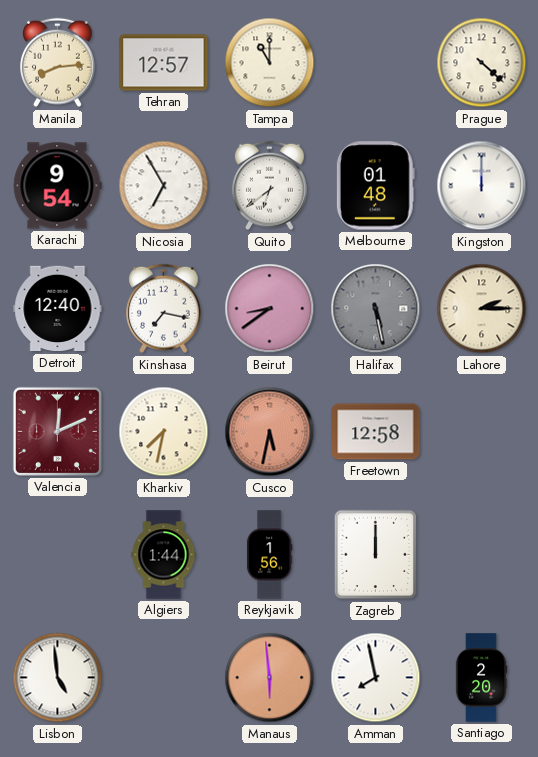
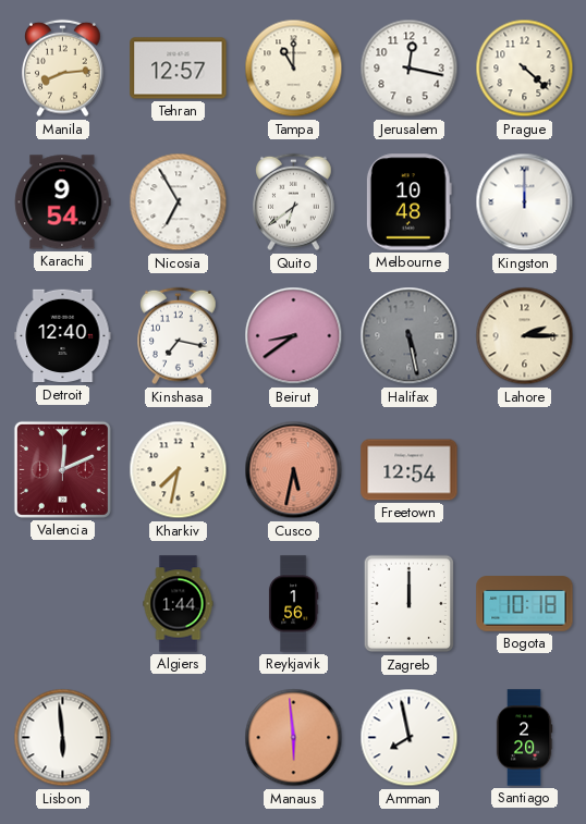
Jerusalem: none -> 12:17 (410, 69)
Melbourne: 01:48 -> 10:48 (408, 202)
Freetown: 12:58 -> 12:54 (410, 470)
Bogota: none -> 10:18 (525, 604)
Lisbon: 4:59 -> 5:59 (63, 738)
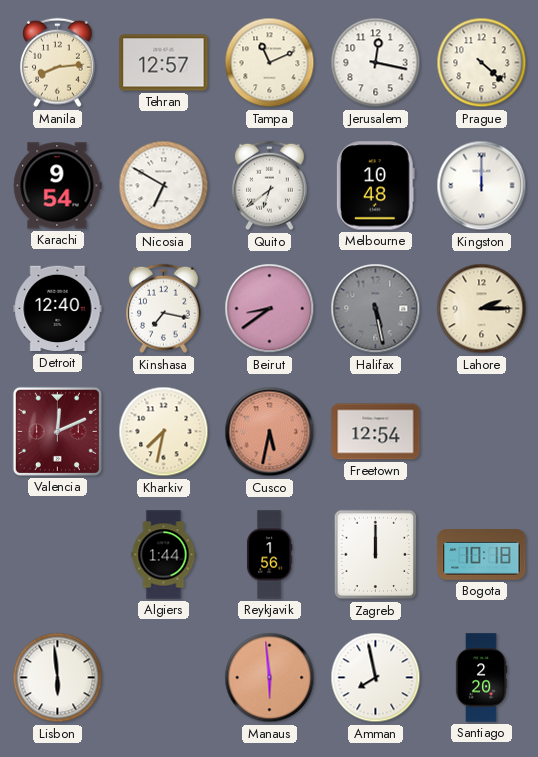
Tampa: 11:00 -> 11:11 (270, 63)
Nicosia: 6:55 -> 6:50 (164, 186)
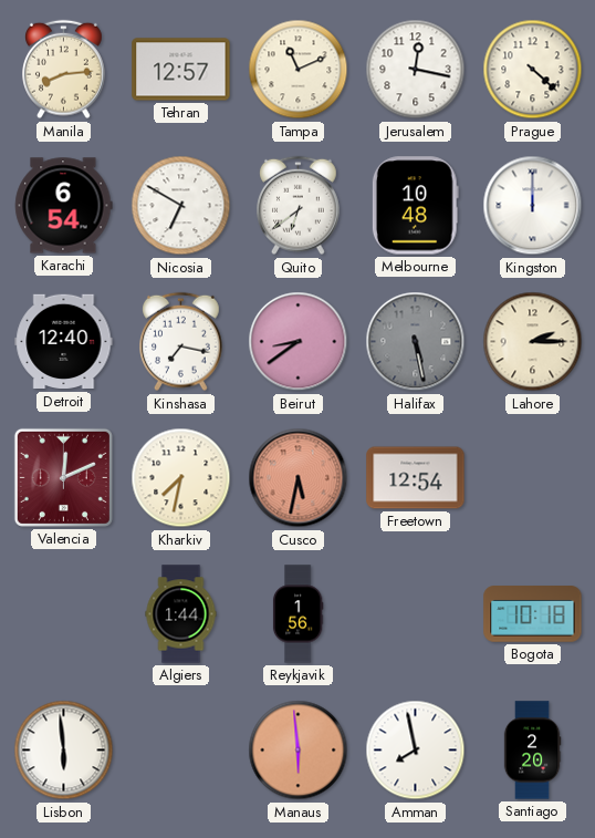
Karachi: 9:54 -> 6:54 (64, 206)
Zagreb: 12:00 -> none (376, 555)
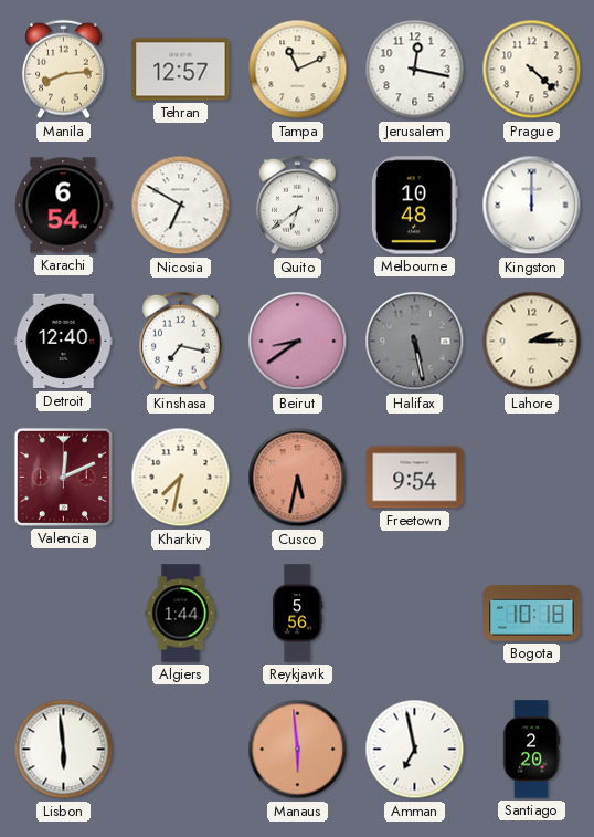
Freetown: 12:54 -> 9:54 (415, 478)
Reykjavik: 1:56 -> 5:56 (297, 614)
Amman: 7:58 -> 6:58 (415, 750)
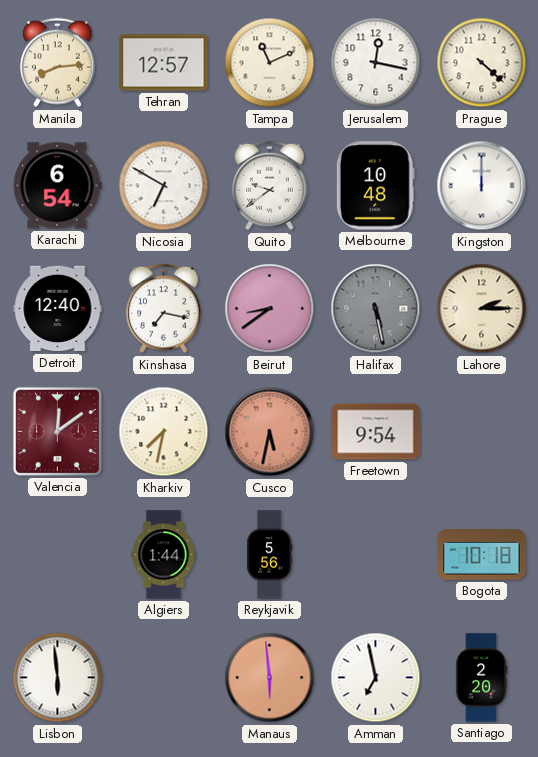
Quito: 6:39 -> 9:39 (270, 186)
Valencia: 12:11 -> 12:09 (57, 431)
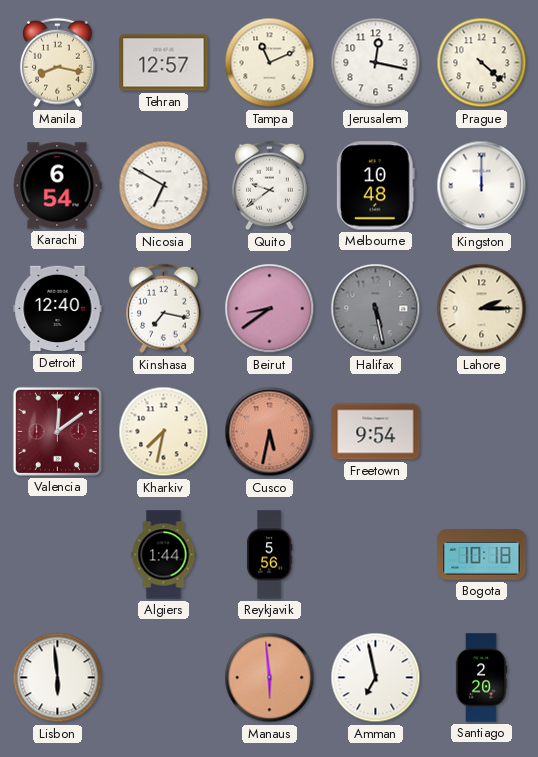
Manila: 8:14 -> 8:17 (58, 63)
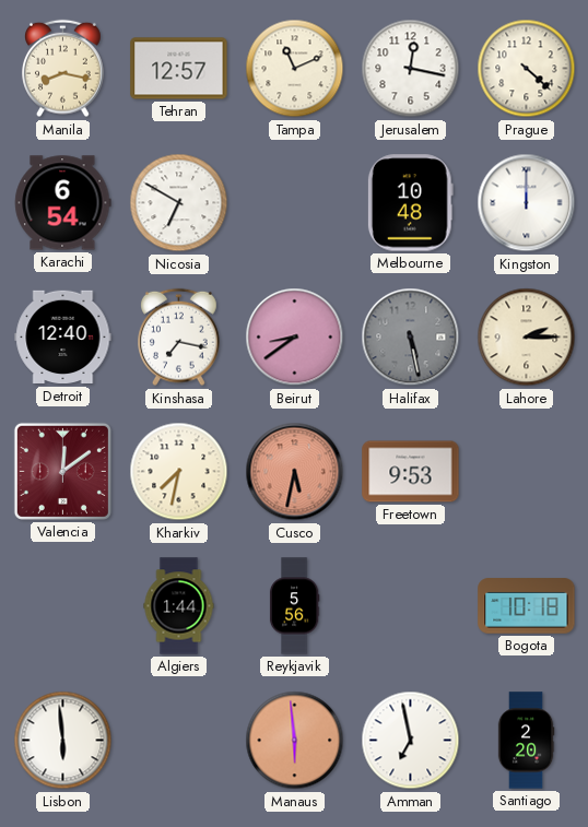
Quito: 9:39 -> none (270, 186)
Freetown: 9:54 -> 9:53 (411, 472)
